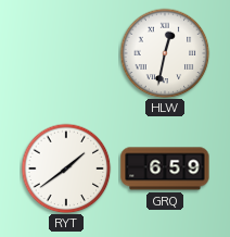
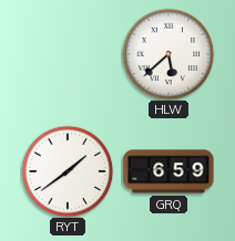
HLW: 12:32 -> 5:38 (168, 54)
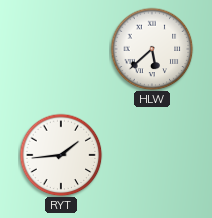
RYT: 1:39 -> 1:44 (61, 155)
GRQ: 6:59 -> none (168, 171)
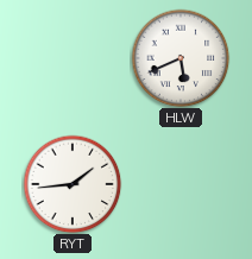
HLW: 5:38 -> 5:41 (181, 58)
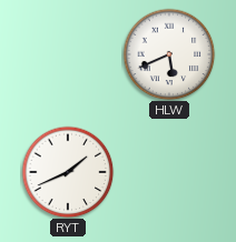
RYT: 1:44 -> 1:41 (68, 172)
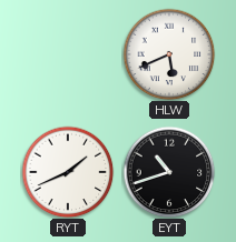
EYT: none -> 10:42 (169, 172)
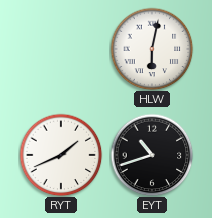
HLW: 5:41 -> 6:02 (152, 49)
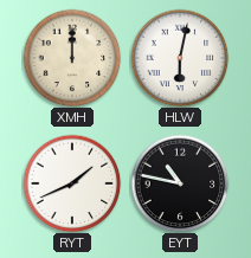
XMH: none -> 12:00 (72, 58)
EYT: 10:42 -> 10:47 (180, 183)
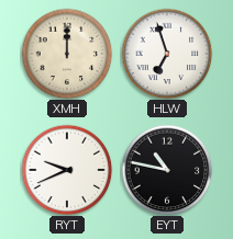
HLW: 6:02 -> 6:57 (167, 54)
RYT: 1:41 -> 9:41 (67, 170)
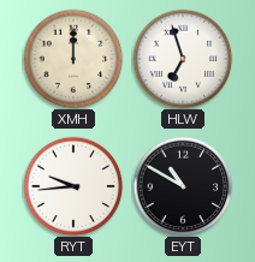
RYT: 9:41 -> 9:44 (73, 186)
EYT: 10:47 -> 10:50 (183, 186)
